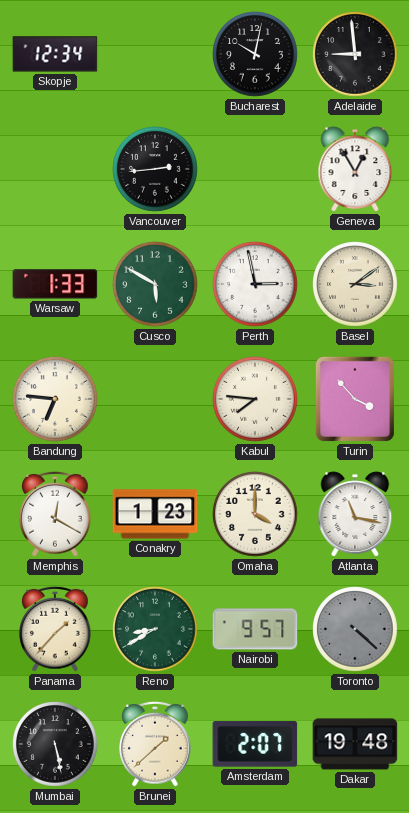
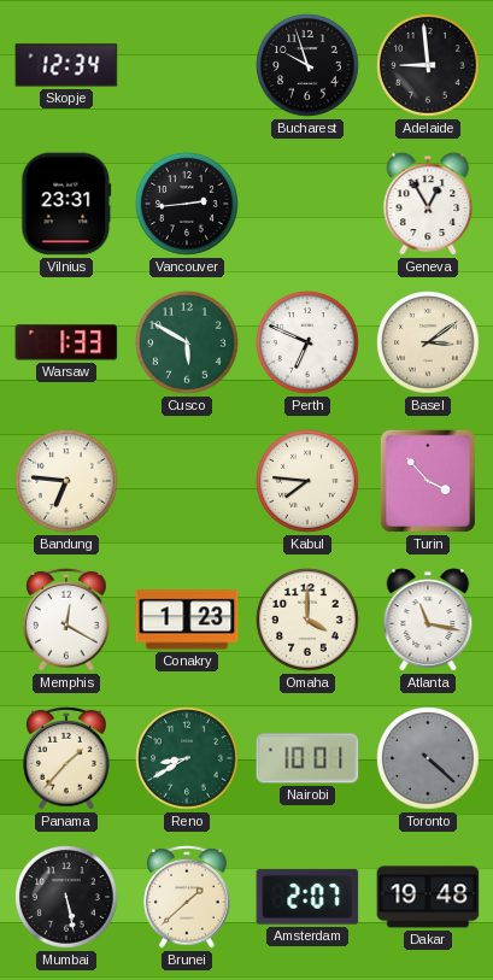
Bucharest: 10:02 -> 9:57 (307, 65)
Vilnius: none -> 23:31 (66, 204)
Perth: 2:58 -> 6:49 (307, 342)
Nairobi: 9:57 -> 10:01 (307, 758)
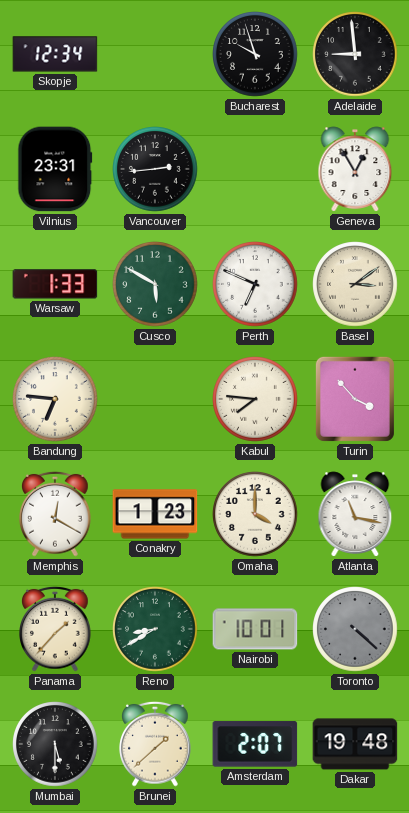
Mumbai: 5:28 -> 5:30 (55, 744)
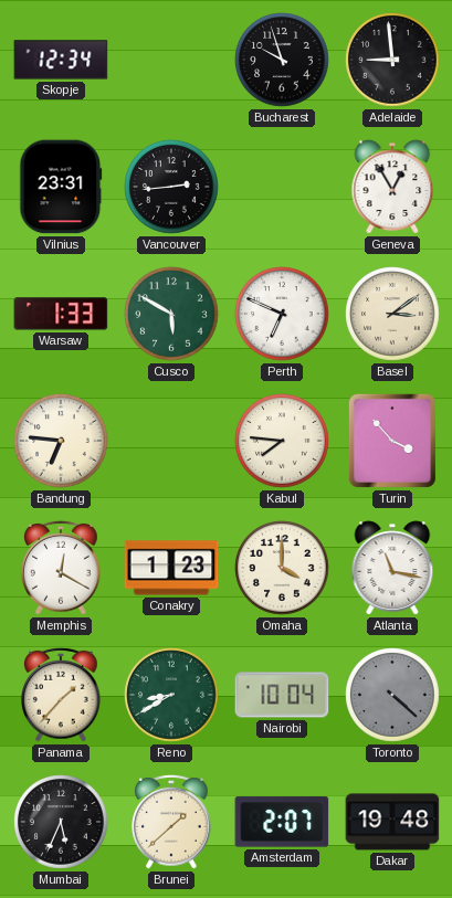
Nairobi: 10:01 -> 10:04 (282, 695)
Mumbai: 5:30 -> 5:34 (61, 822)
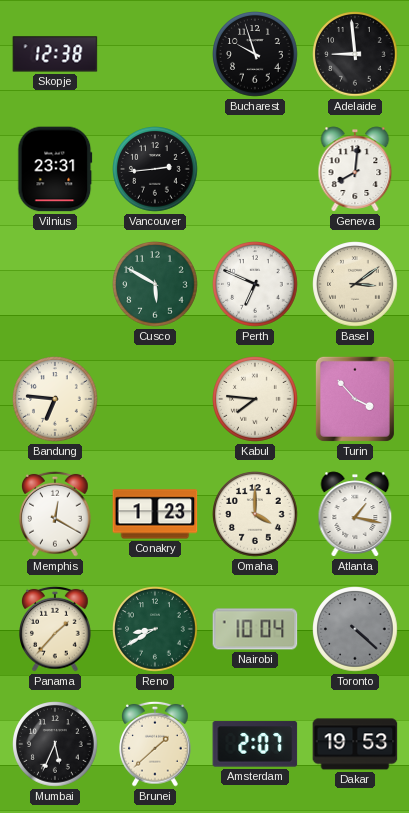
Skopje: 12:34 -> 12:38 (55, 54)
Geneva: 12:55 -> 8:01 (355, 169)
Warsaw: 1:33 -> none (61, 314)
Atlanta: 11:17 -> 1:17 (355, 514)
Dakar: 19:48 -> 19:53 (355, 744)
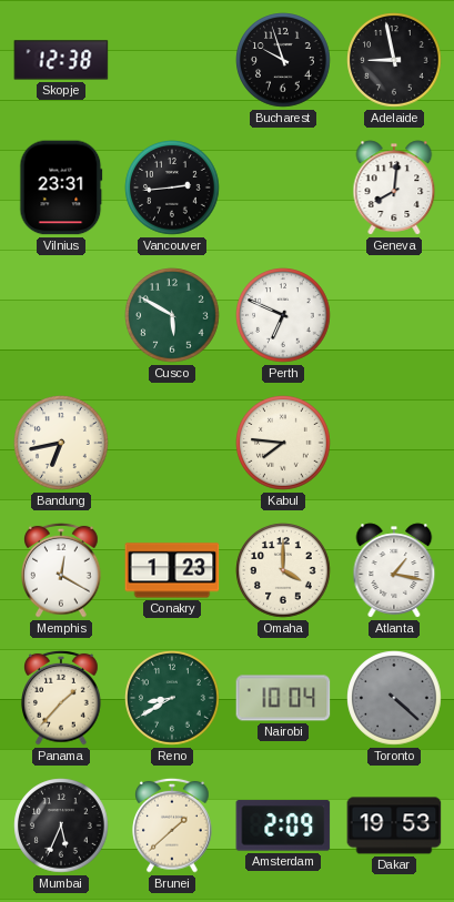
Adelaide: 8:59 -> 8:58 (394, 60)
Basel: 3:09 -> none (355, 284)
Bandung: 6:46 -> 6:43 (61, 443)
Turin: 3:53 -> none (355, 399)
Amsterdam: 2:07 -> 2:09 (283, 825)
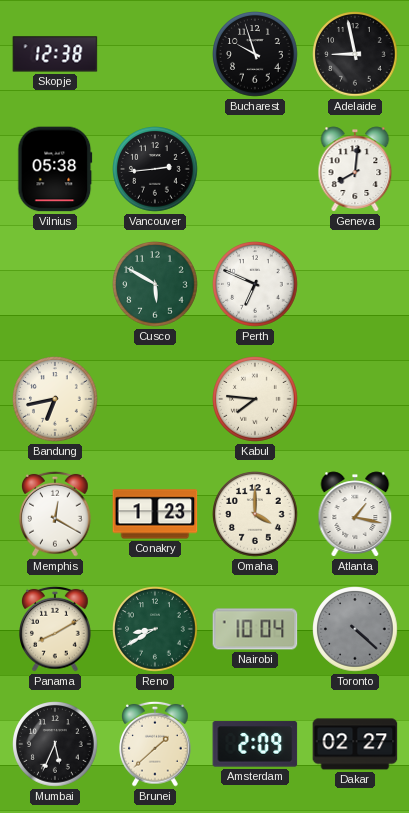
Vilnius: 23:31 -> 05:38 (55, 169)
Panama: 1:37 -> 8:10 (55, 629)
Dakar: 19:53 -> 02:27 (355, 744)
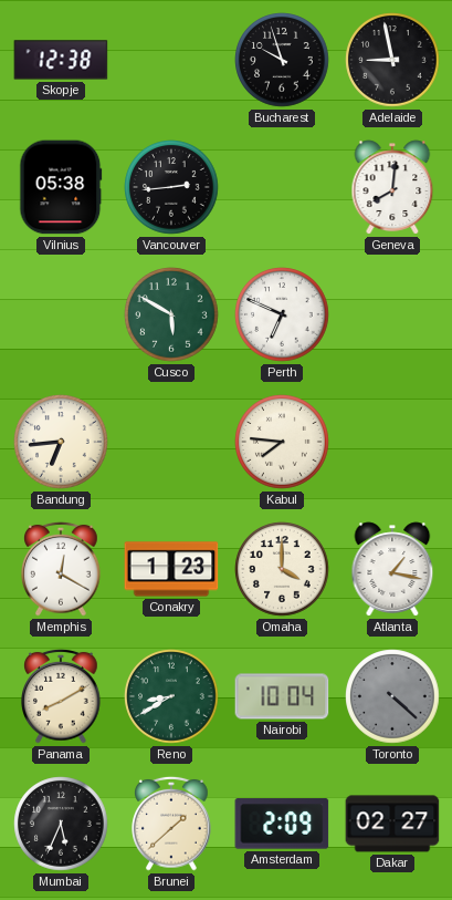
Bandung: 6:43 -> 6:44 (61, 442)
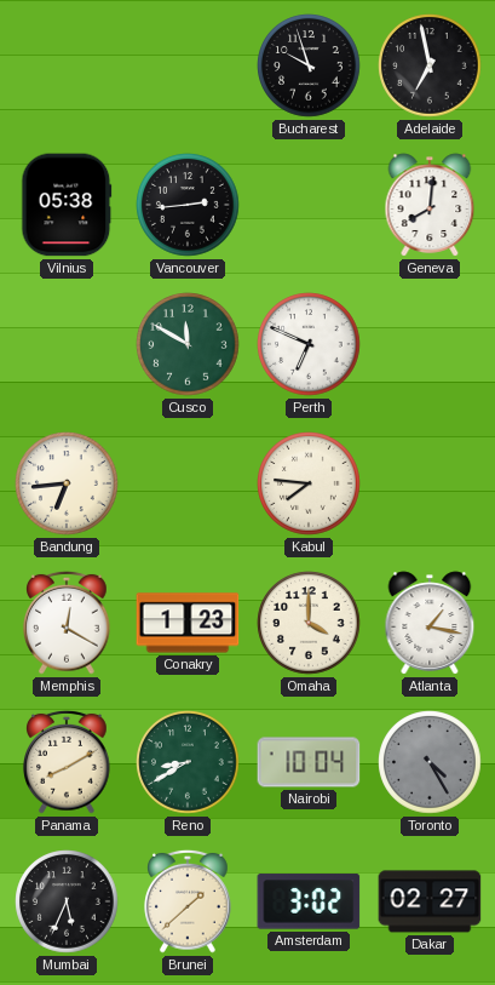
Skopje: 12:38 -> none (61, 60)
Adelaide: 8:58 -> 6:58 (430, 65)
Cusco: 5:50 -> 11:50 (188, 344)
Toronto: 4:22 -> 4:25 (430, 762)
Amsterdam: 2:09 -> 3:02 (309, 901)
